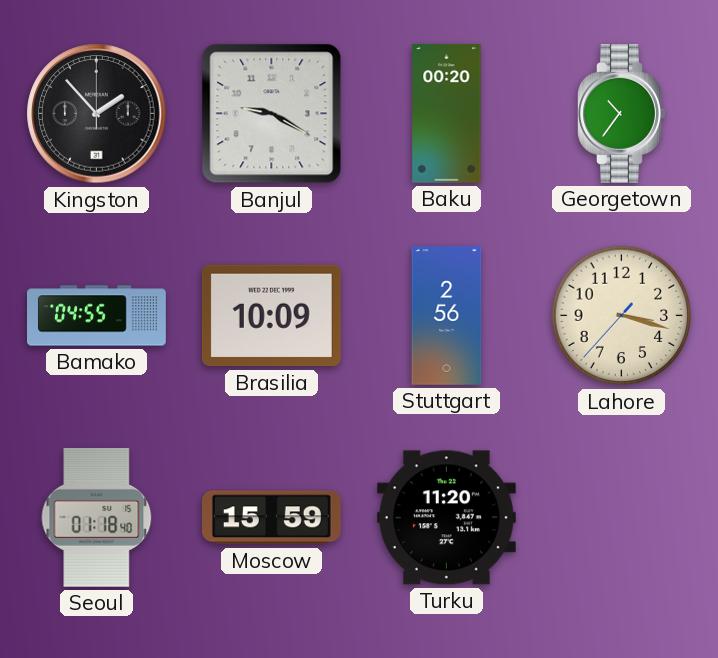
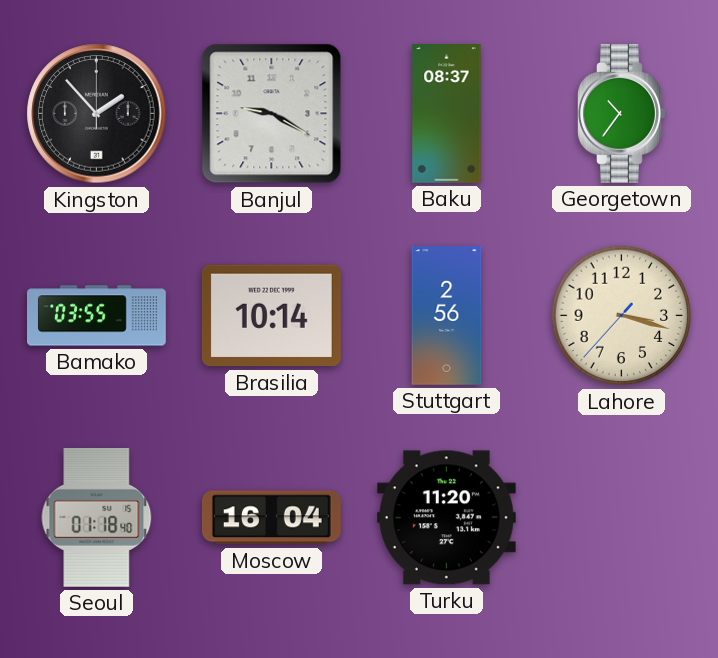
Baku: 00:20 -> 08:37 (447, 114)
Bamako: 04:55 -> 03:55 (97, 316)
Brasilia: 10:09 -> 10:14 (271, 316)
Moscow: 15:59 -> 16:04 (271, 518)
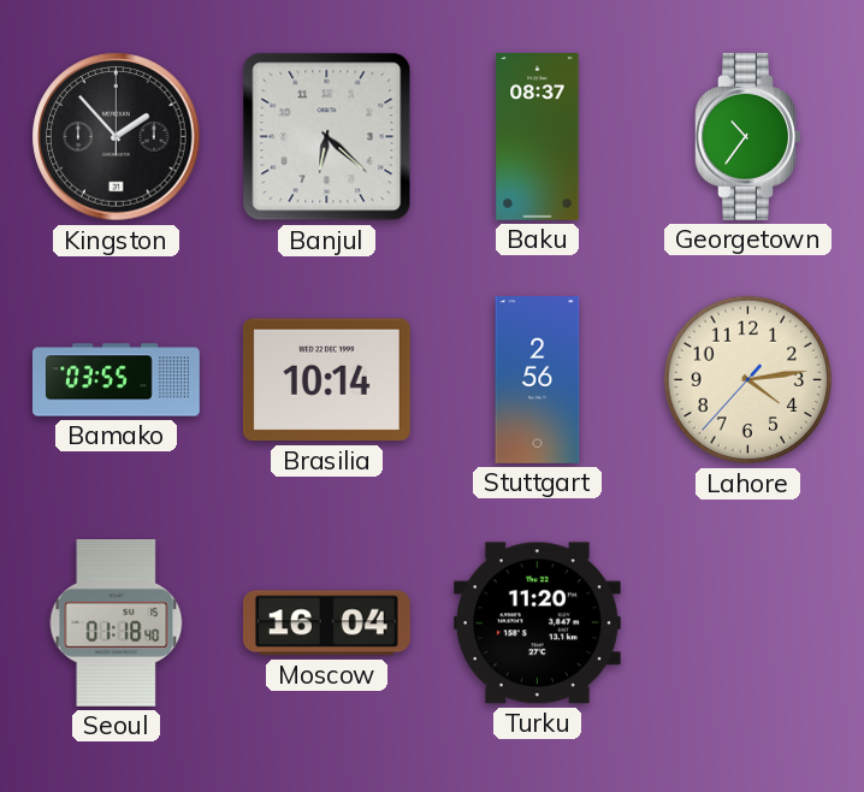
Banjul: 9:20 -> 6:22 (327, 137)
Lahore: 3:17 -> 4:13 (748, 380)
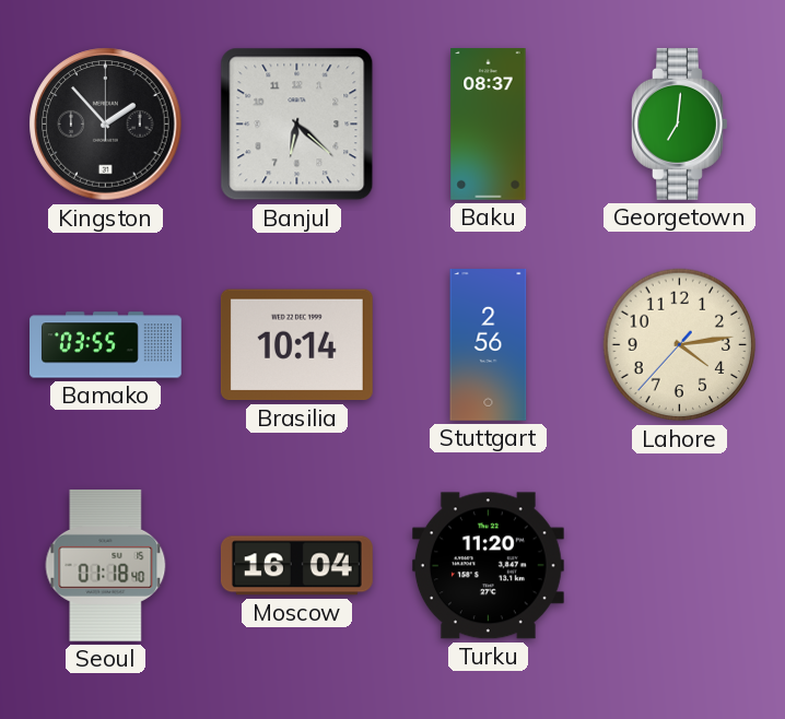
Georgetown: 10:36 -> 7:01 (680, 123)
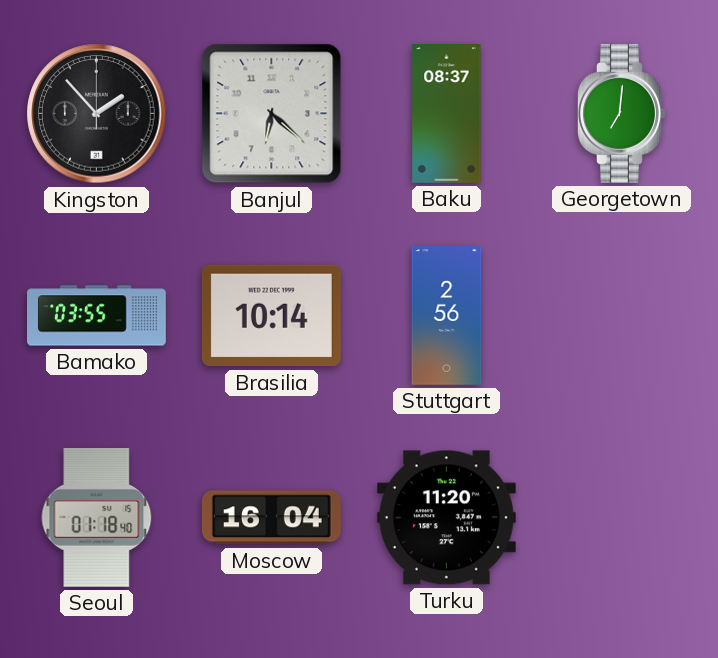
Lahore: 4:13 -> none (680, 345)
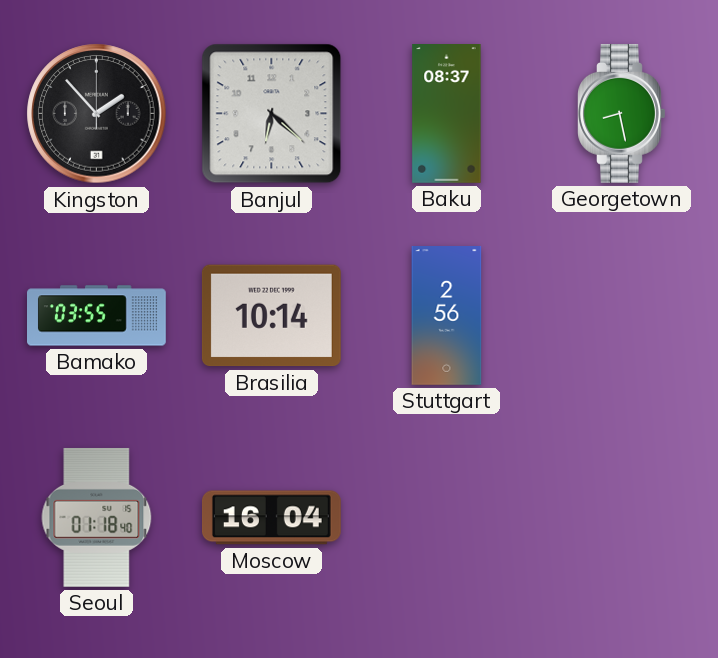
Georgetown: 7:01 -> 8:28 (622, 113)
Turku: 11:20 -> none (446, 518)
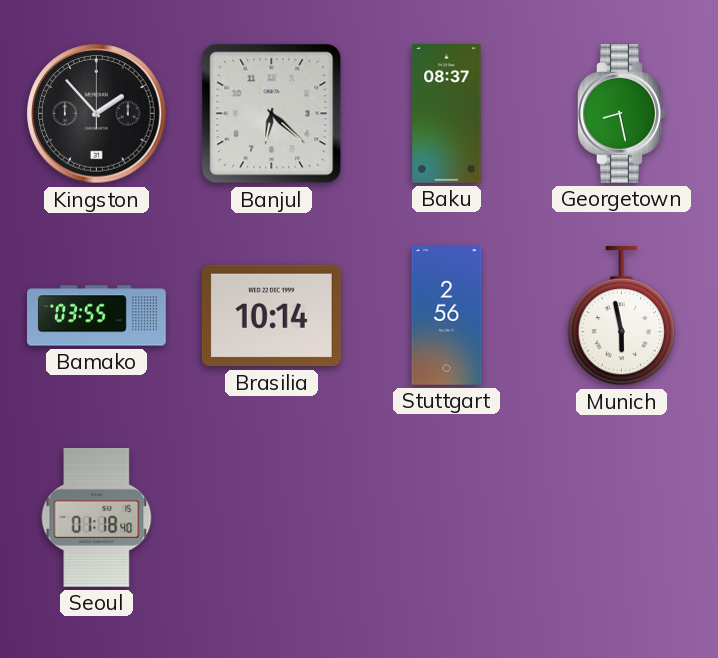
Munich: none -> 5:58 (621, 316)
Moscow: 16:04 -> none (271, 518)
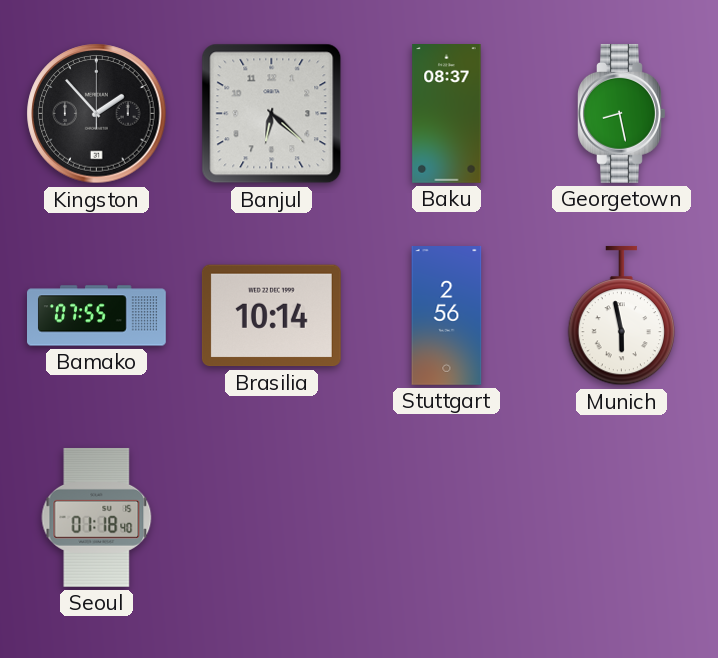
Bamako: 03:55 -> 07:55 (97, 316)
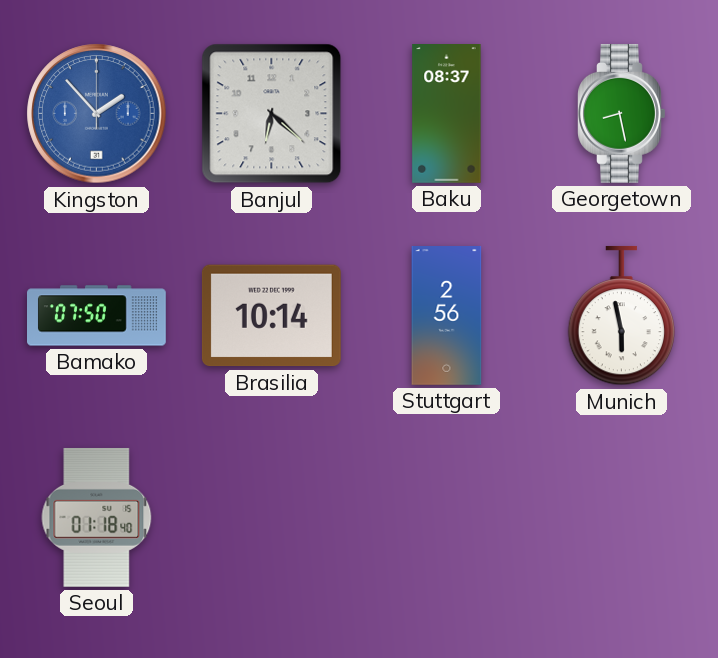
Kingston dial: black -> blue (97, 114)
Bamako: 07:55 -> 07:50 (97, 316)
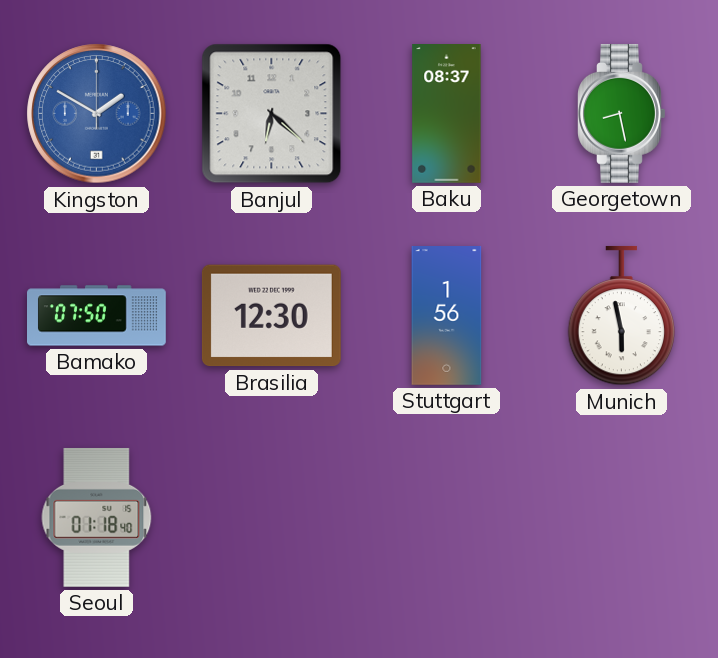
Kingston: 1:53 -> 1:50 (97, 114)
Brasilia: 10:14 -> 12:30 (271, 316)
Stuttgart: 2:56 -> 1:56 (447, 316)
